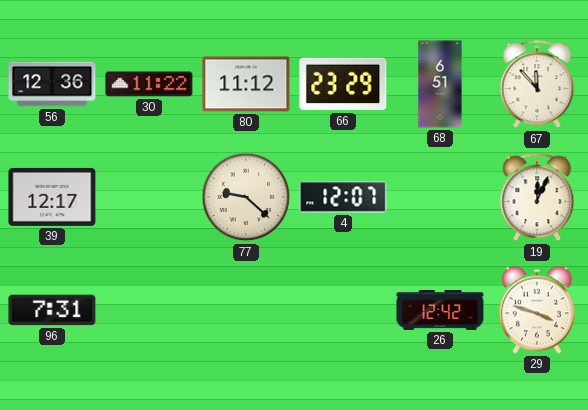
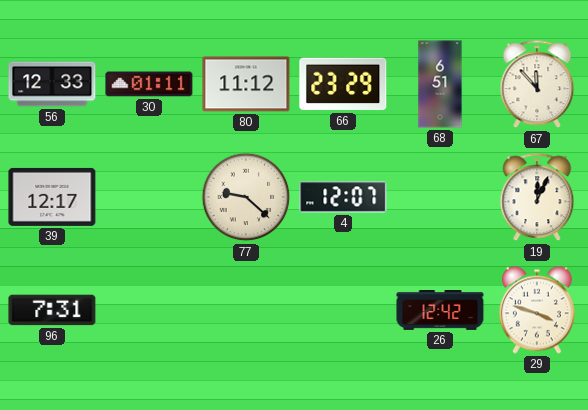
56: 12:36 -> 12:33 (52, 84)
30: 11:22 -> 01:11 (149, 84)
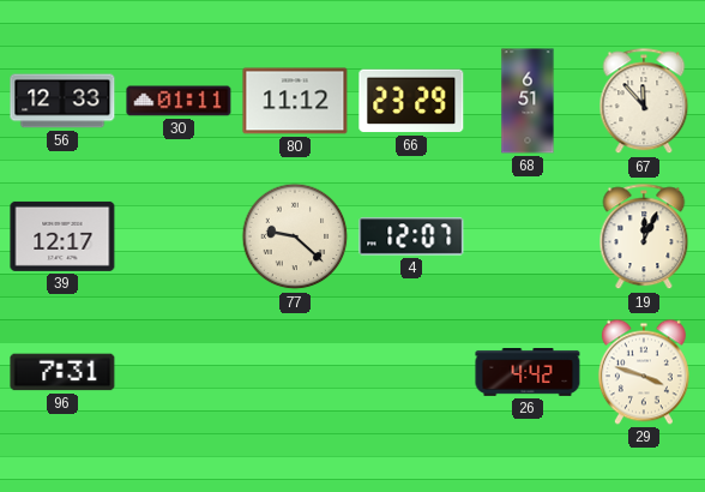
26: 12:42 -> 4:42 (528, 373)
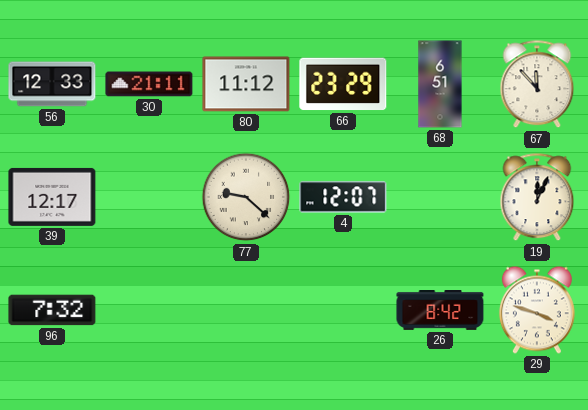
30: 01:11 -> 21:11 (149, 84)
96: 7:31 -> 7:32 (52, 310)
26: 4:42 -> 8:42 (440, 311)
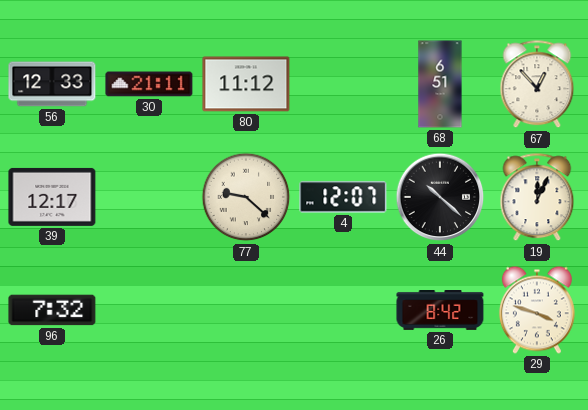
66: 23:29 -> none (343, 84)
67: 11:53 -> 12:53 (537, 85)
44: none -> 10:22 (440, 197)
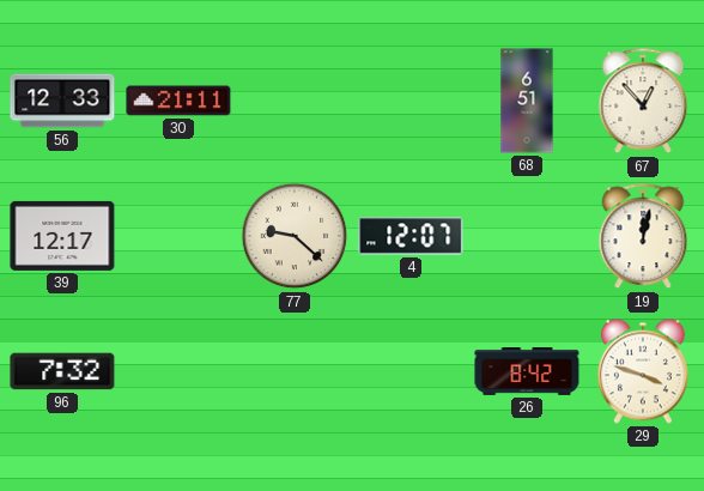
80: 11:12 -> none (246, 84)
44: 10:22 -> none (440, 197)
19: 12:04 -> 12:02 (643, 237)
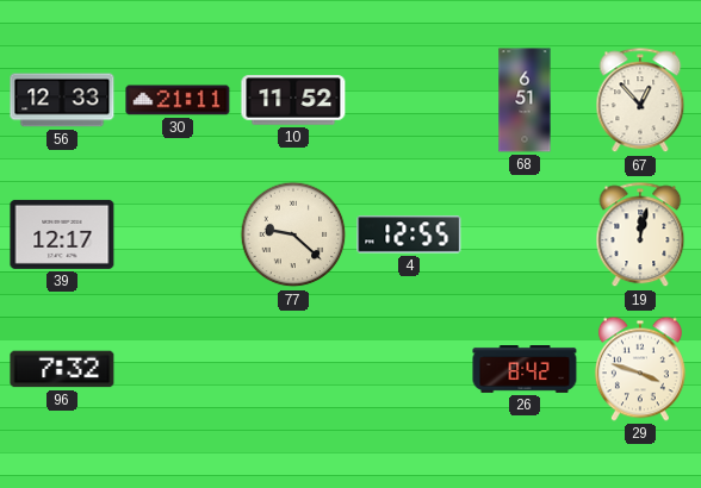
10: none -> 11:52 (293, 100)
4: 12:07 -> 12:55 (409, 234)
